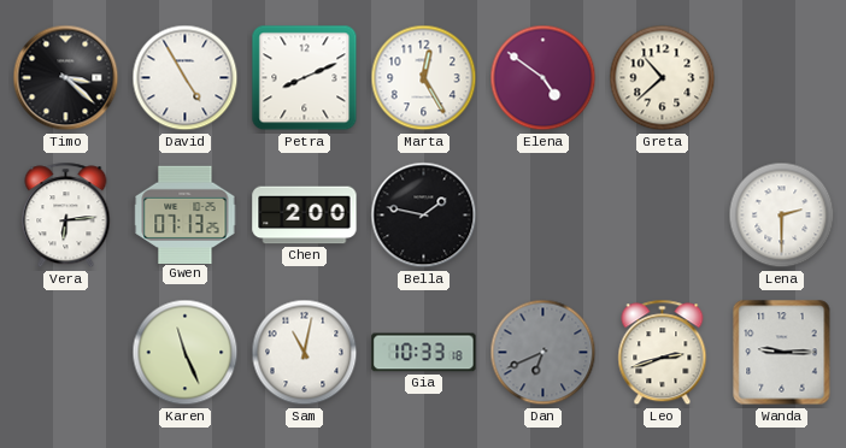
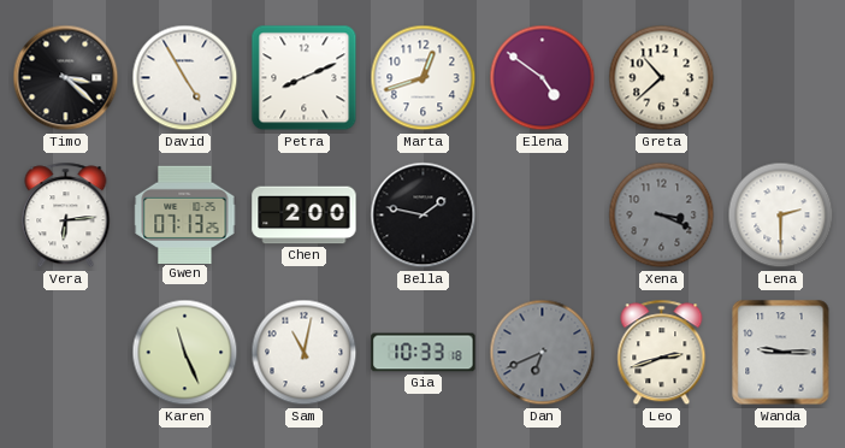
Marta: 12:25 -> 12:42 (424, 78)
Xena: none -> 3:19 (662, 216)
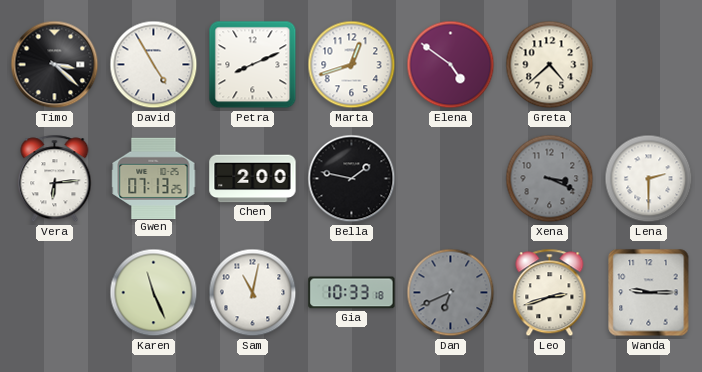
Greta: 10:38 -> 4:38 (550, 65)
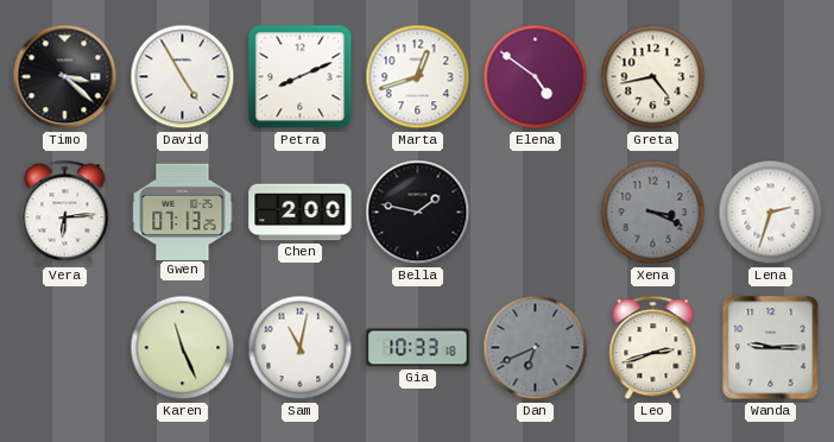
Greta: 4:38 -> 4:43 (653, 77)
Lena: 2:30 -> 2:33 (771, 213)
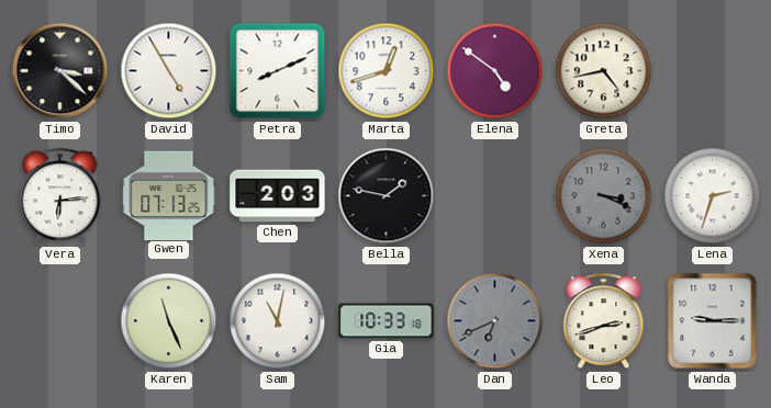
Chen: 2:00 -> 2:03 (278, 196)
